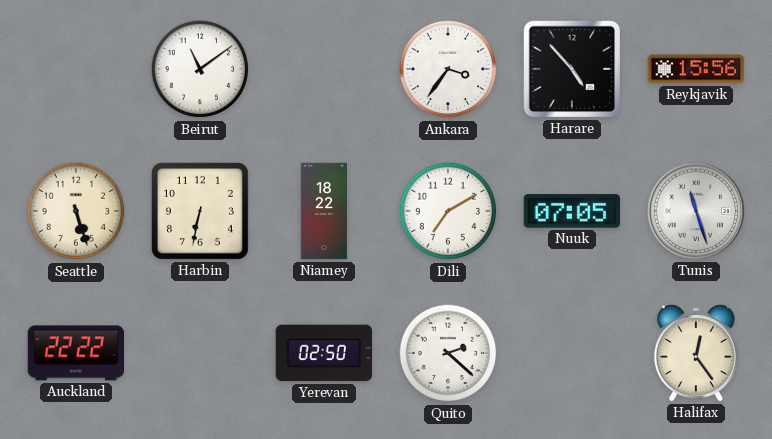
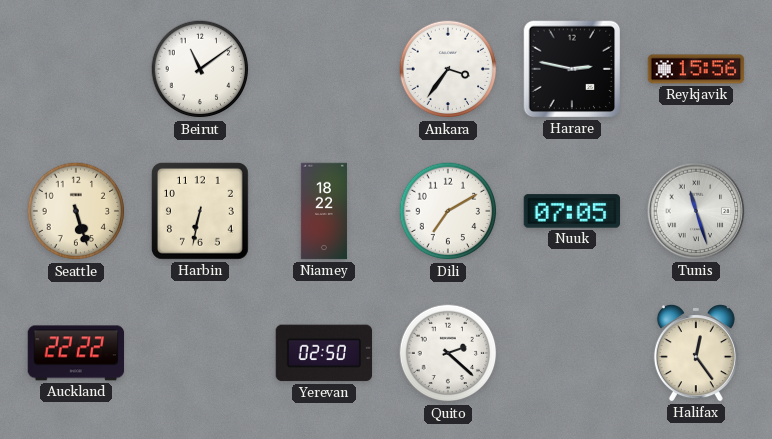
Harare: 4:53 -> 2:47 (572, 69)
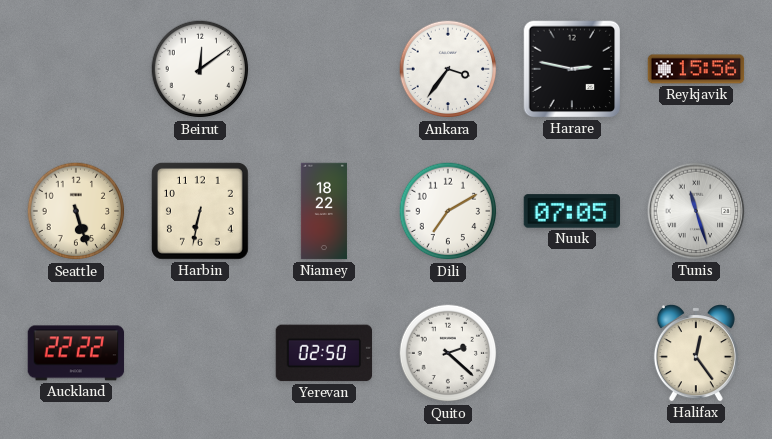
Beirut: 11:09 -> 12:09 (200, 69)
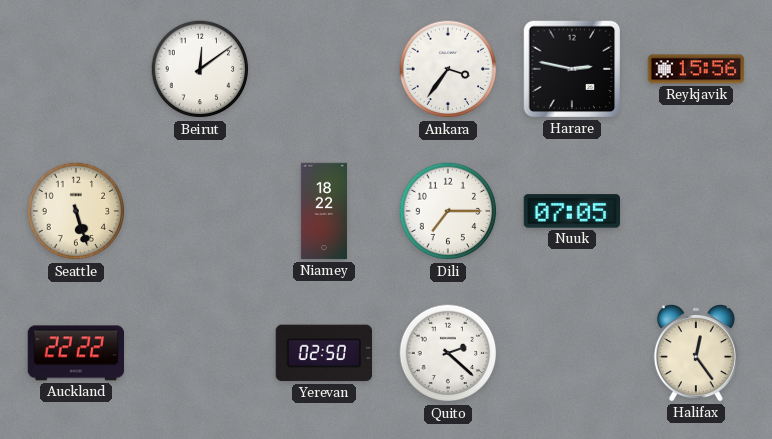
Harbin: 6:32 -> none (200, 211)
Dili: 7:10 -> 7:15 (448, 211)
Tunis: 11:27 -> none (696, 211)
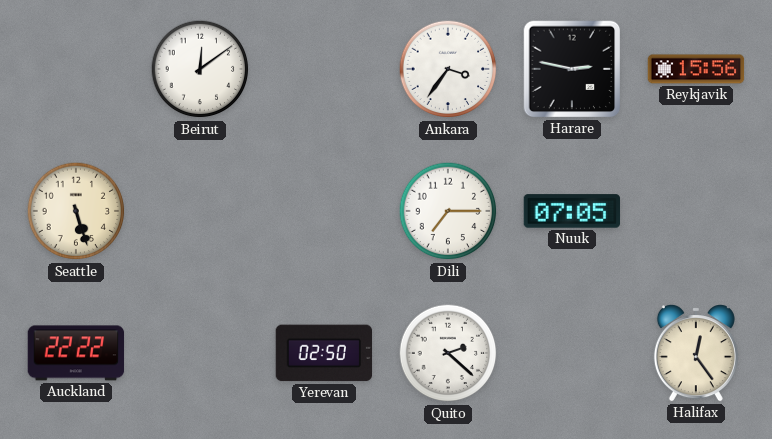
Niamey: 18:22 -> none (324, 211)
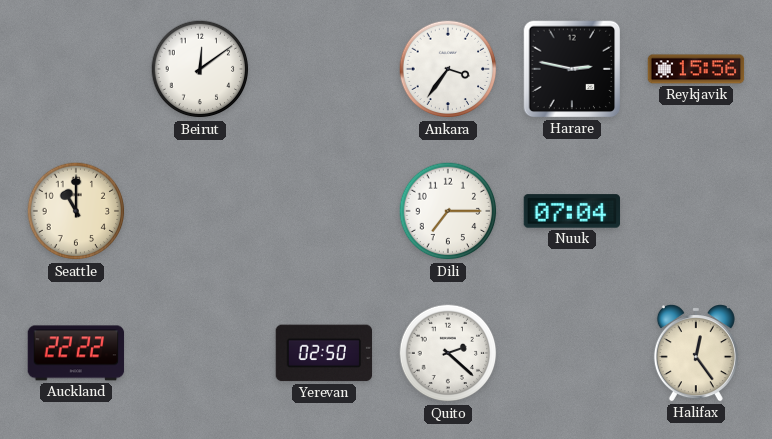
Seattle: 5:27 -> 11:00 (76, 211)
Nuuk: 07:05 -> 07:04 (572, 211)
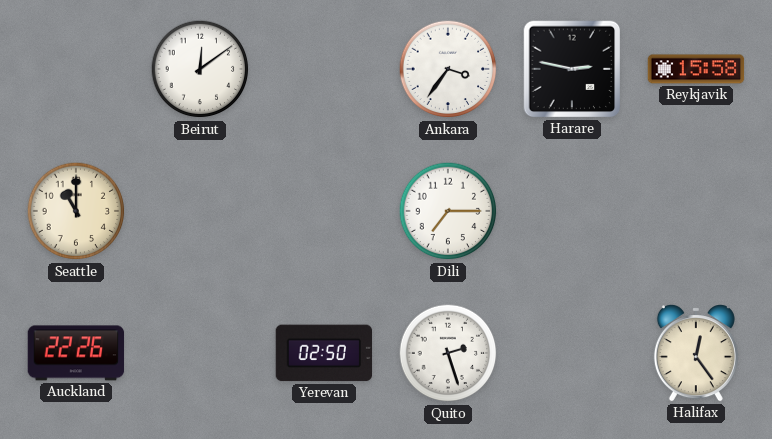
Reykjavik: 15:56 -> 15:58 (696, 69)
Nuuk: 07:04 -> none (572, 211)
Auckland: 22:22 -> 22:26 (76, 353)
Quito: 2:22 -> 2:27 (448, 353)
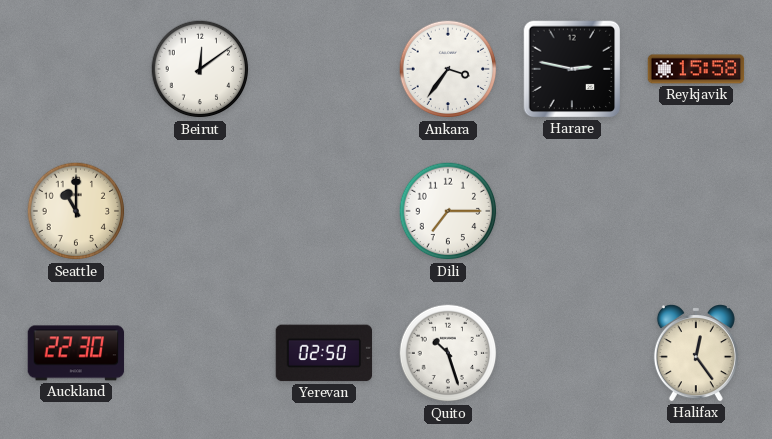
Auckland: 22:26 -> 22:30 (76, 353)
Quito: 2:27 -> 10:27 (448, 353)
